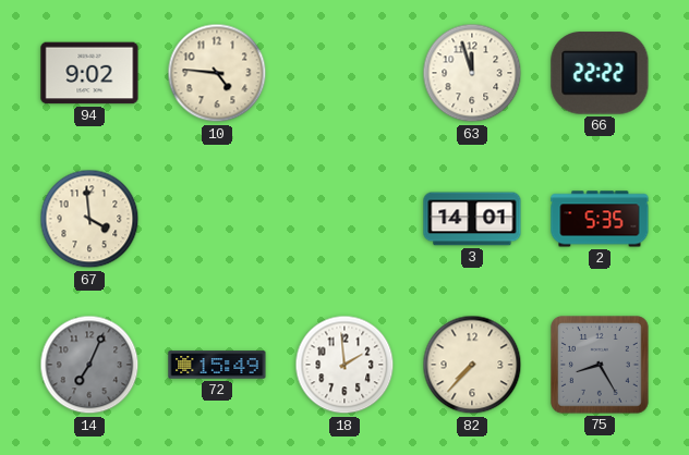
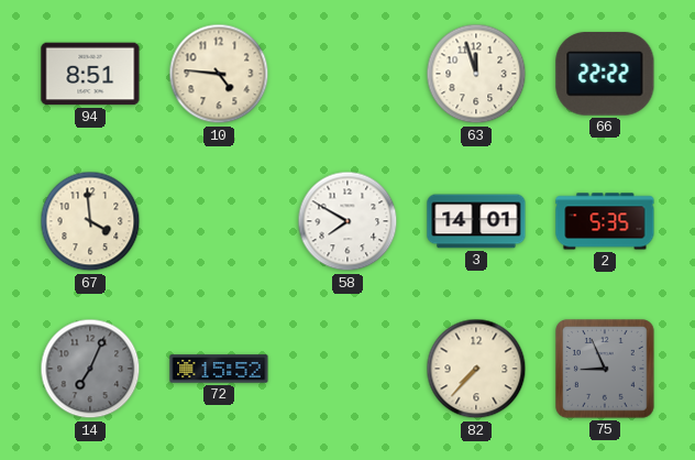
94: 9:02 -> 8:51 (90, 74)
58: none -> 7:50 (347, 221)
72: 15:49 -> 15:52 (219, 369)
18: 1:59 -> none (344, 365)
75: 8:25 -> 8:56 (606, 370)
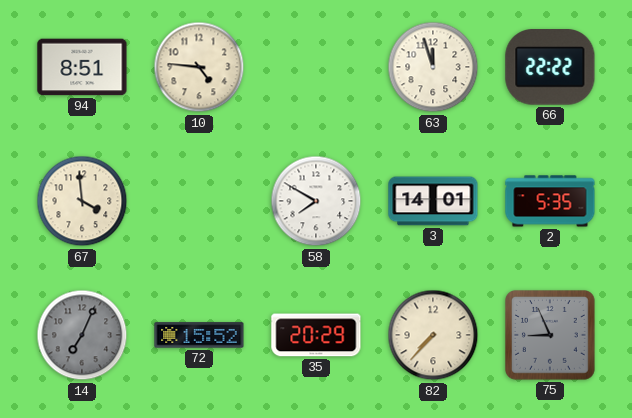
35: none -> 20:29 (316, 335)
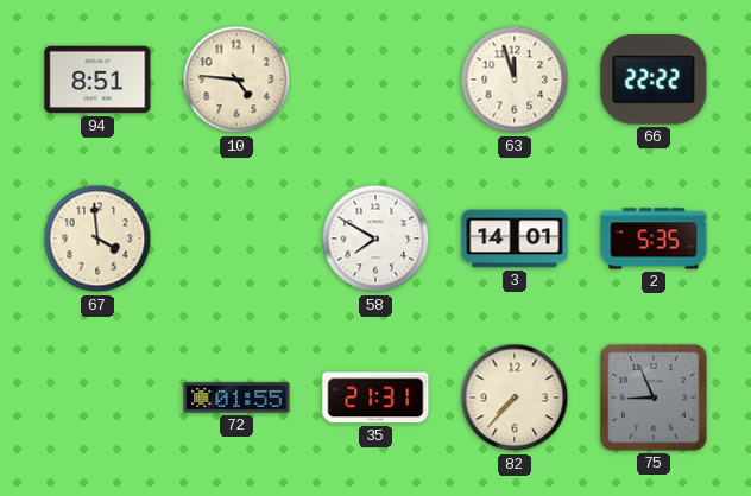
14: 7:04 -> none (82, 335)
72: 15:52 -> 01:55 (236, 398)
35: 20:29 -> 21:31 (375, 398)
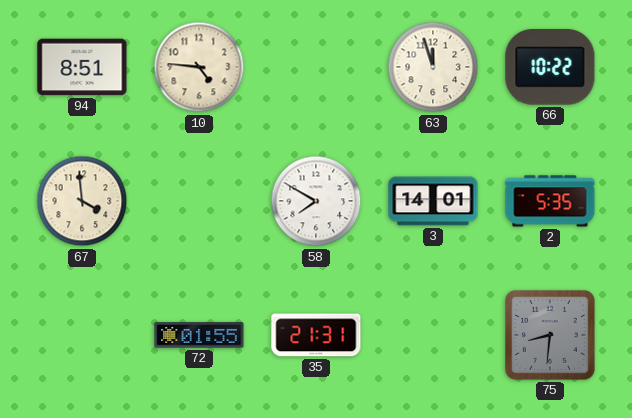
66: 22:22 -> 10:22 (550, 67)
82: 7:37 -> none (515, 398)
75: 8:56 -> 8:31 (551, 336)
